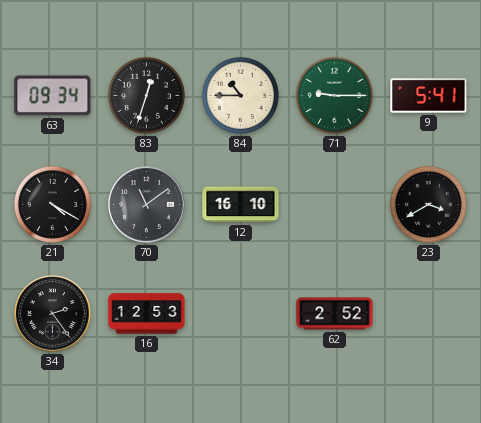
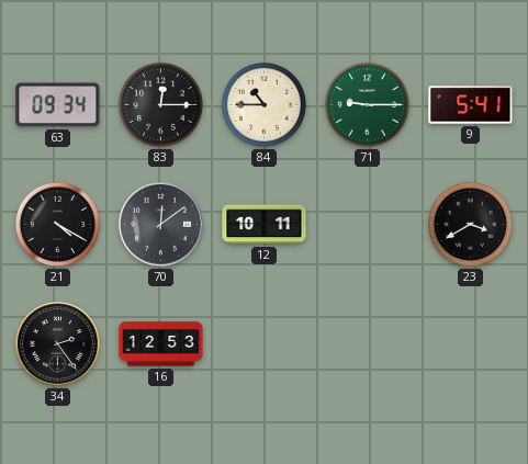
83: 12:33 -> 12:15 (160, 104)
70: 11:09 -> 12:09 (161, 225)
12: 16:10 -> 10:11 (265, 225)
62: 2:52 -> none (335, 314)
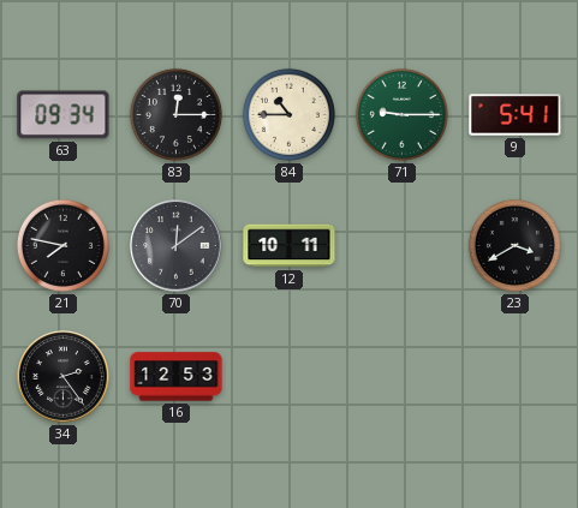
21: 4:20 -> 7:47 (62, 245)
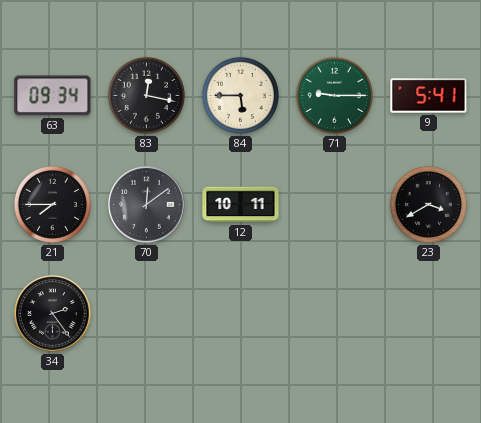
83: 12:15 -> 12:17 (146, 95)
84: 10:45 -> 5:45 (240, 95)
21: 7:47 -> 7:45 (52, 204)
16: 12:53 -> none (177, 377)
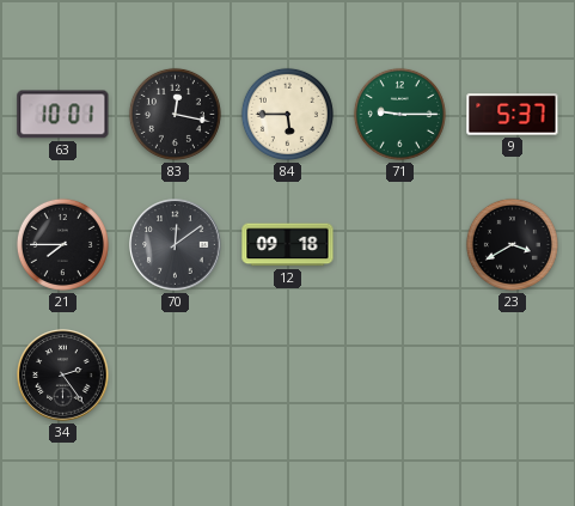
63: 09:34 -> 10:01 (63, 115)
9: 5:41 -> 5:37 (513, 115)
12: 10:11 -> 09:18 (288, 245)
